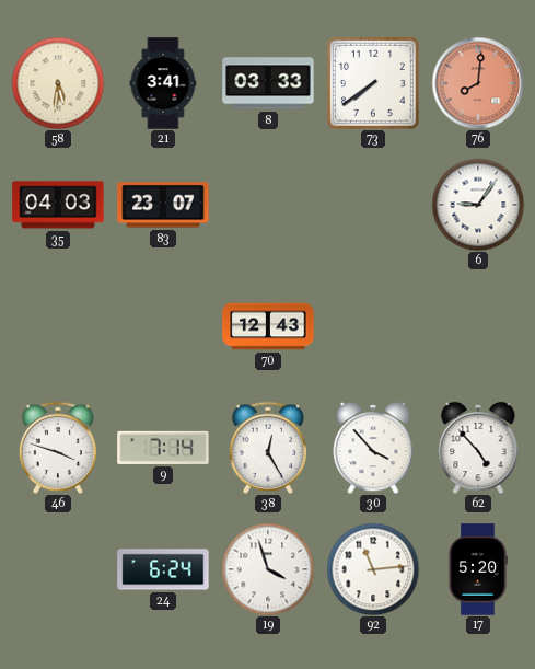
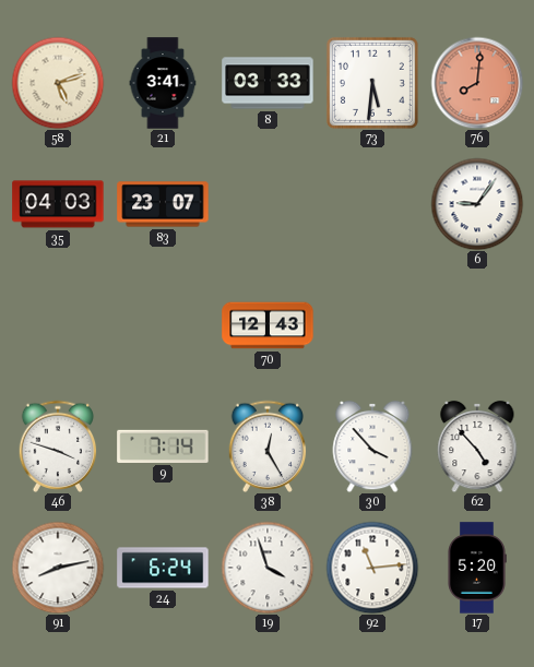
58: 5:31 -> 5:12 (58, 83)
73: 7:39 -> 5:31 (372, 83)
91: none -> 8:13 (58, 568)
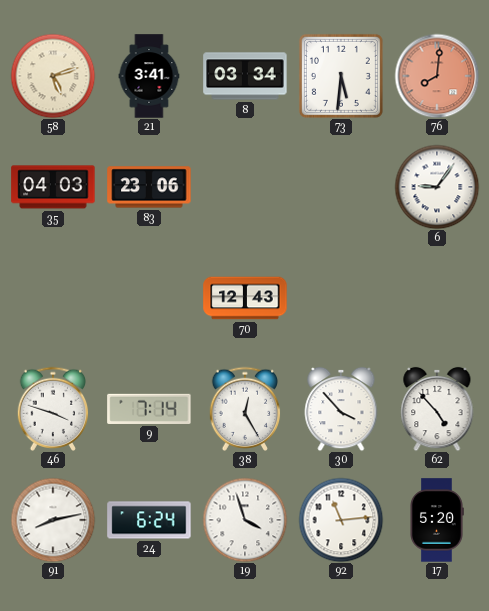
8: 03:33 -> 03:34 (245, 76)
83: 23:07 -> 23:06 (149, 187)
